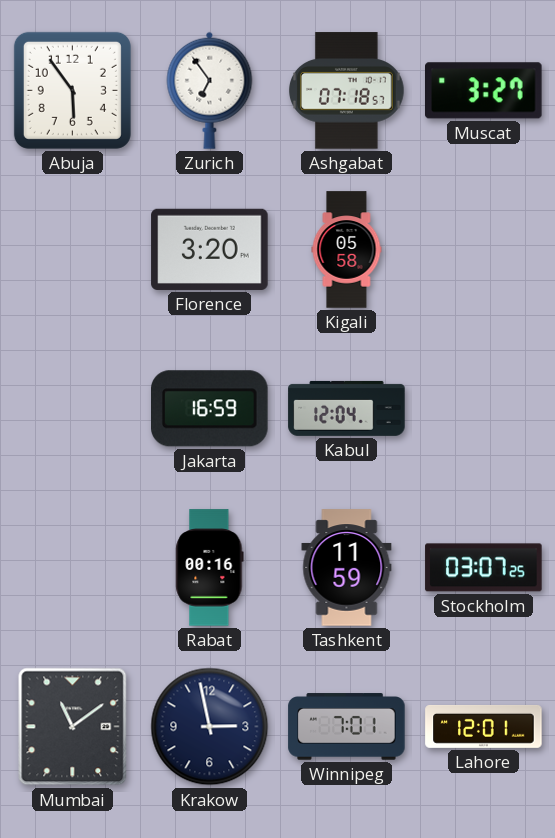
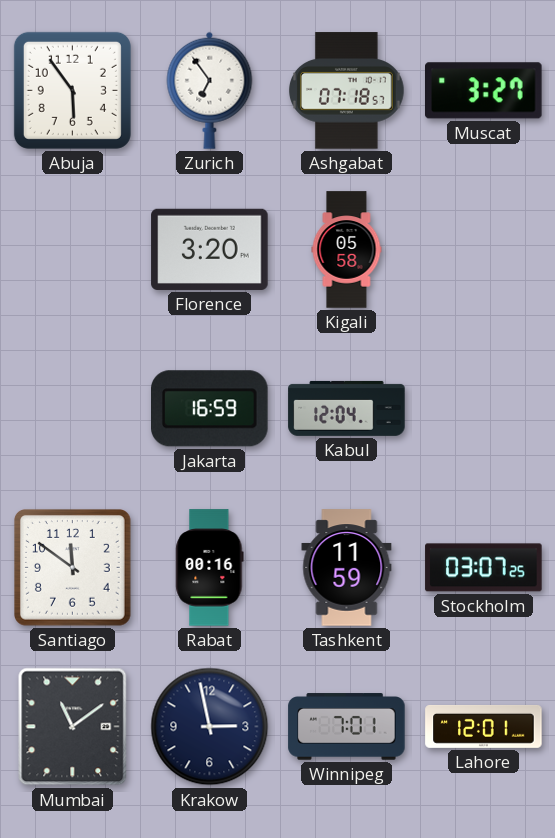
Santiago: none -> 11:51 (73, 568)
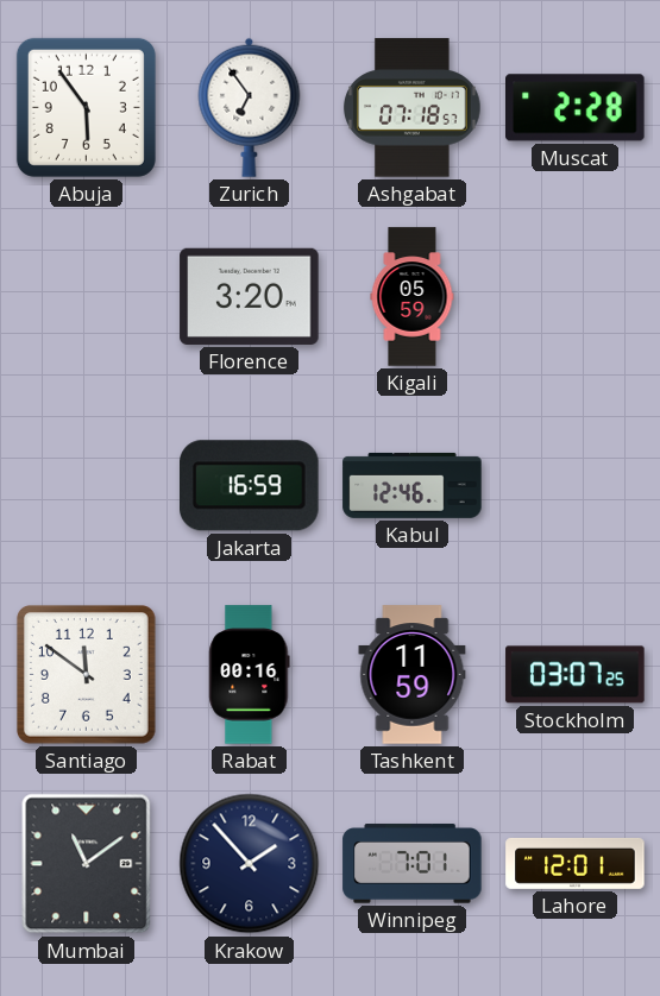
Muscat: 3:27 -> 2:28 (576, 108)
Kigali: 05:58 -> 05:59 (413, 297)
Kabul: 12:04 -> 12:46 (413, 485)
Krakow: 2:58 -> 1:53 (250, 864)
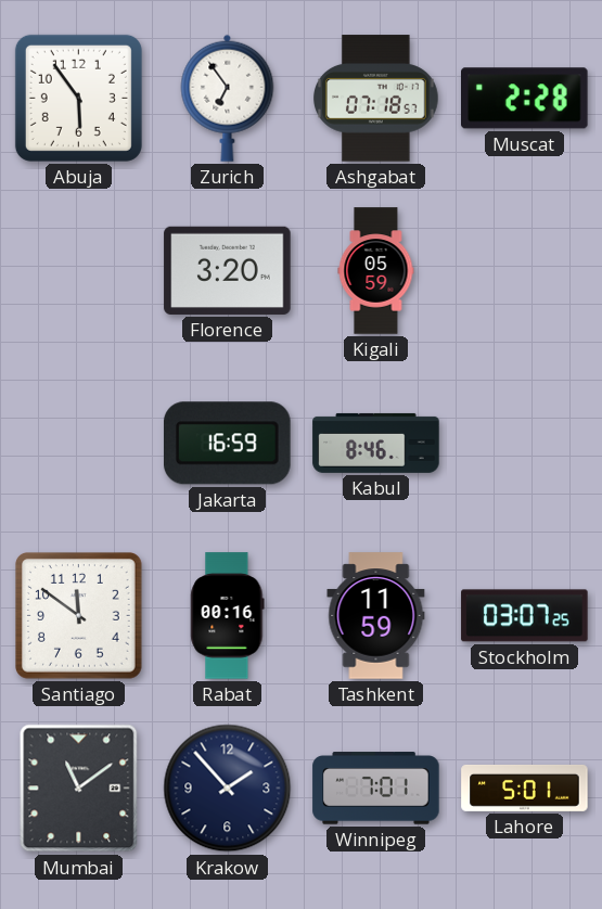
Kabul: 12:46 -> 8:46 (376, 443)
Lahore: 12:01 -> 5:01 (525, 788)
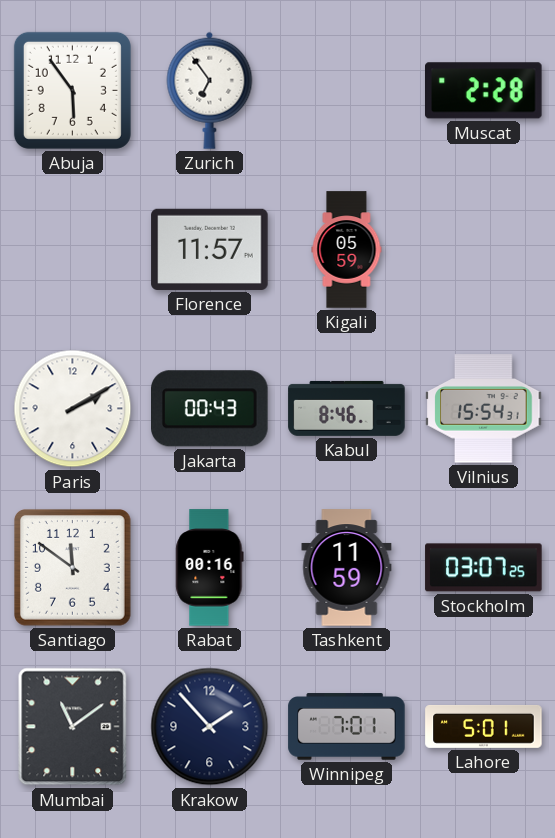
Ashgabat: 07:18 -> none (376, 99)
Florence: 3:20 -> 11:57 (210, 249)
Paris: none -> 2:10 (73, 409)
Jakarta: 16:59 -> 00:43 (210, 409)
Vilnius: none -> 15:54 (484, 409)
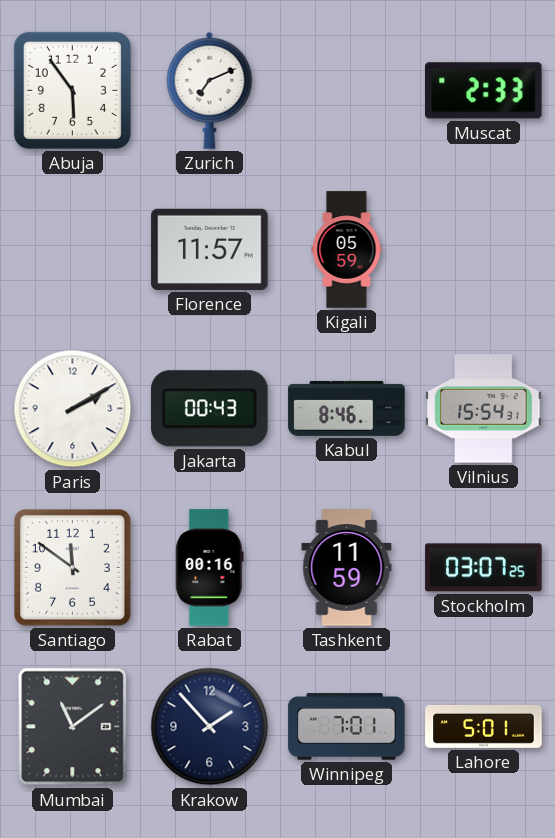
Zurich: 6:54 -> 7:11 (210, 90)
Muscat: 2:28 -> 2:33 (484, 91)
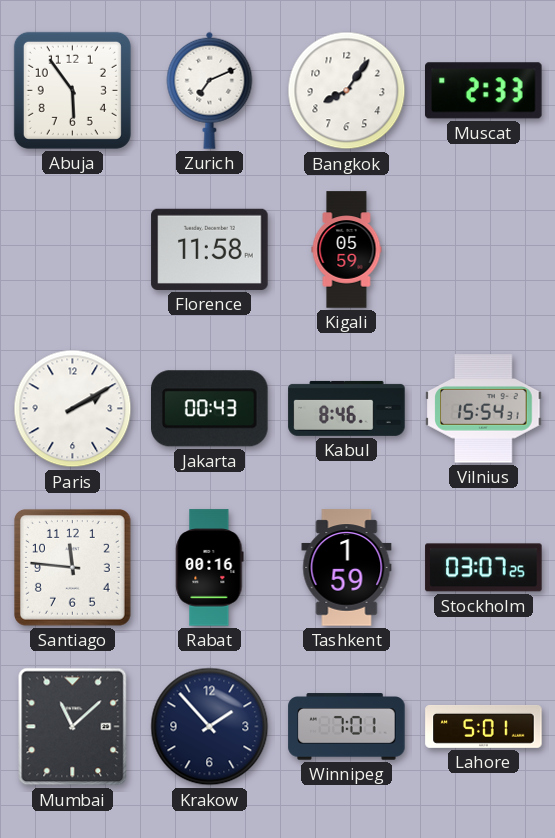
Bangkok: none -> 8:06 (347, 91)
Florence: 11:57 -> 11:58 (210, 249)
Santiago: 11:51 -> 11:46 (73, 568)
Tashkent: 11:59 -> 1:59 (347, 568)
Mumbai: 11:09 -> 11:08 (73, 727)
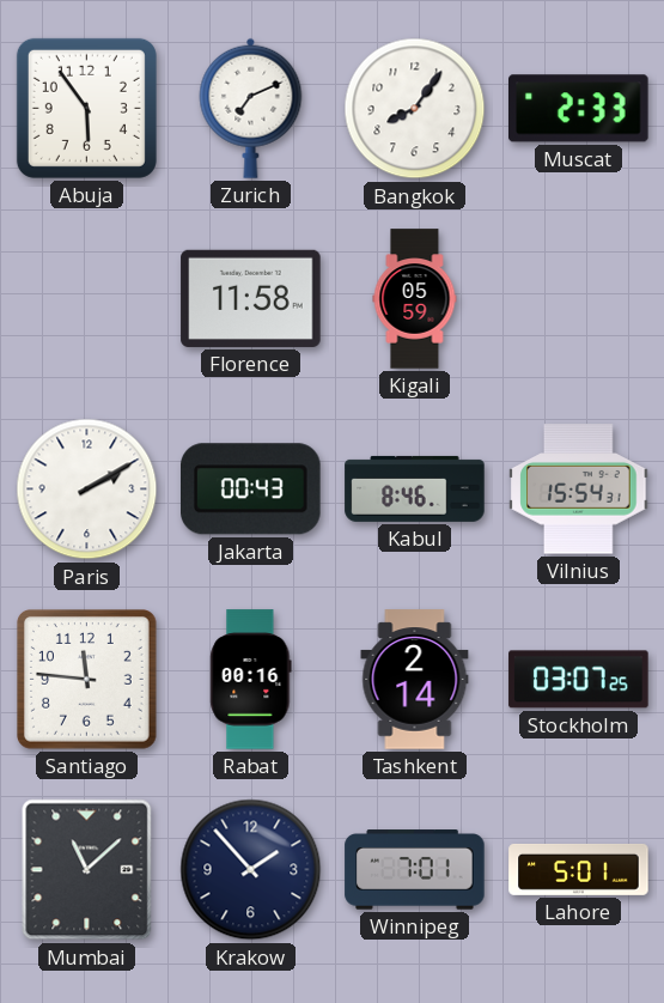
Tashkent: 1:59 -> 2:14 (415, 680)
